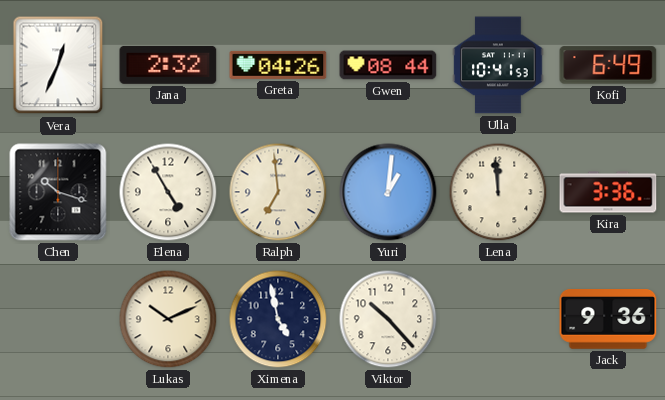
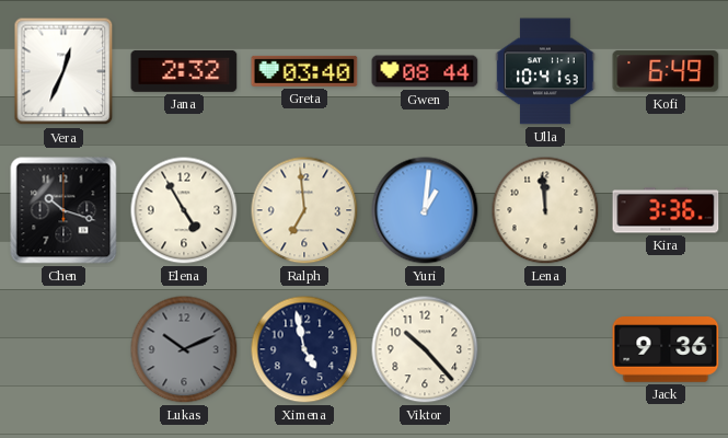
Greta: 04:26 -> 03:40 (304, 71)
Lukas dial: cream -> grey (184, 349)
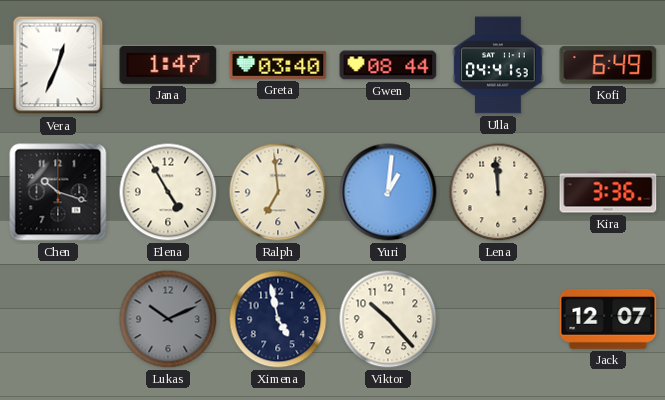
Jana: 2:32 -> 1:47 (168, 65)
Ulla: 10:41 -> 04:41 (498, 65)
Jack: 9:36 -> 12:07 (608, 320)
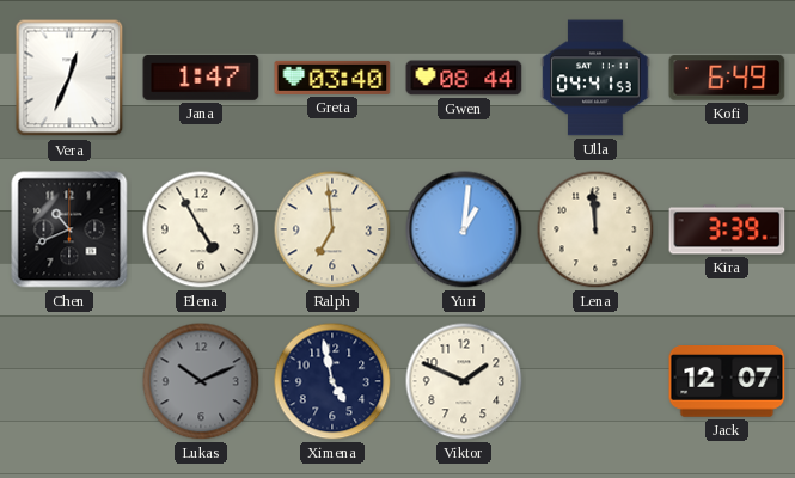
Chen: 10:18 -> 10:41 (69, 229)
Kira: 3:36 -> 3:39 (727, 229)
Viktor: 10:23 -> 1:49 (464, 381)
